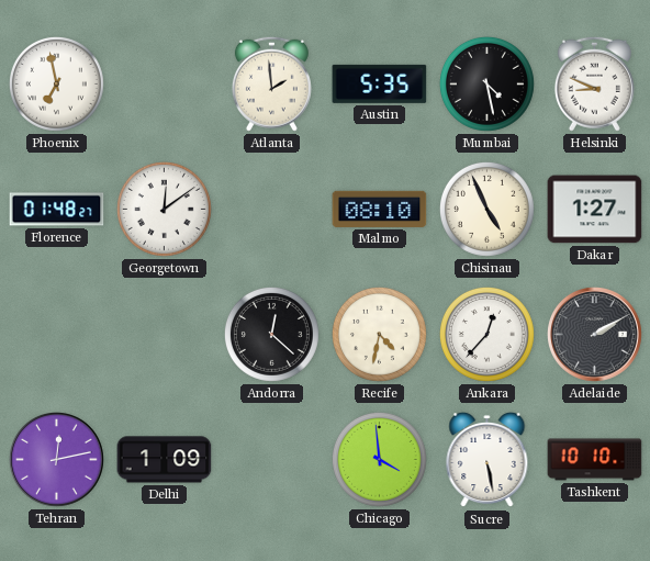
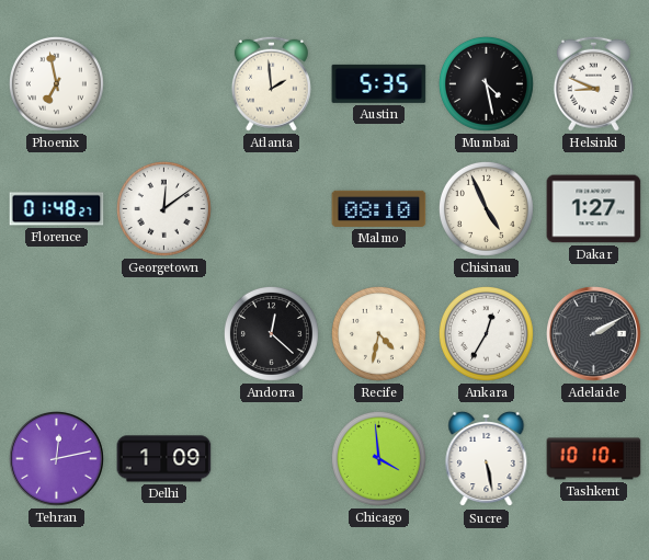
Ankara: 12:37 -> 12:35 (486, 333)
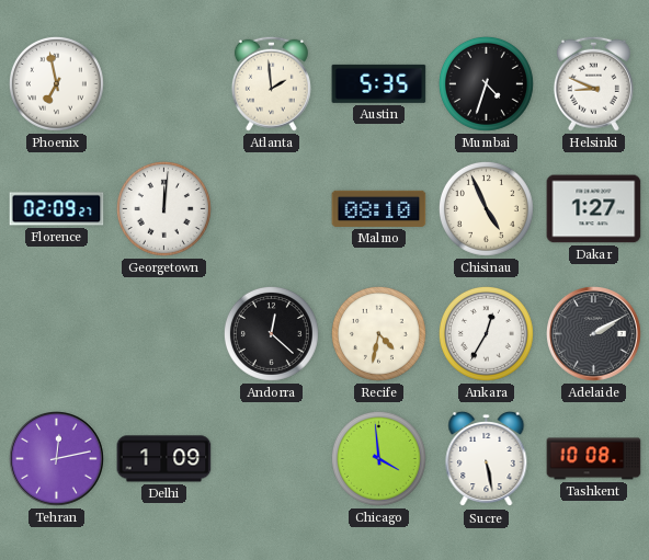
Mumbai: 4:28 -> 4:33 (486, 83)
Florence: 01:48 -> 02:09 (57, 209)
Georgetown: 12:09 -> 12:01 (163, 208)
Tashkent: 10:10 -> 10:08 (594, 459)
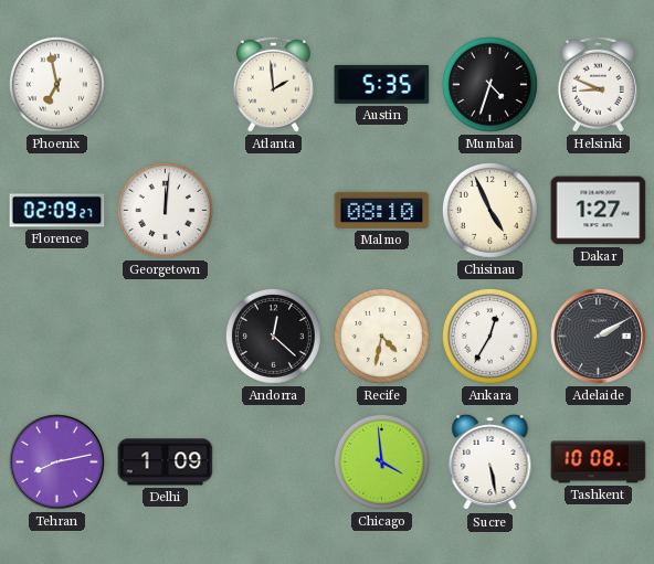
Tehran: 12:13 -> 8:13 (57, 462)
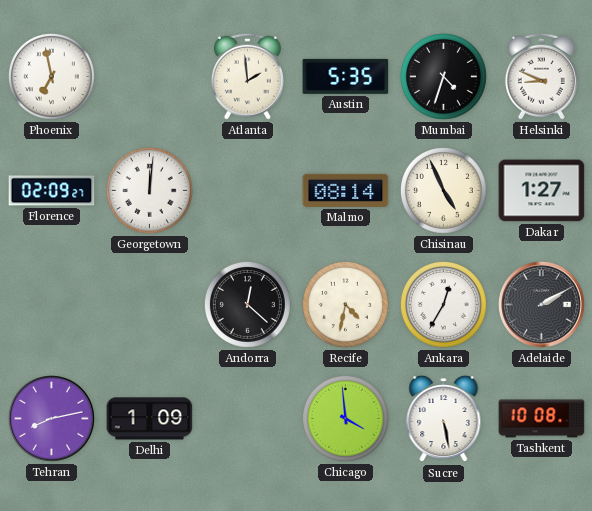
Malmo: 08:10 -> 08:14 (346, 190)
